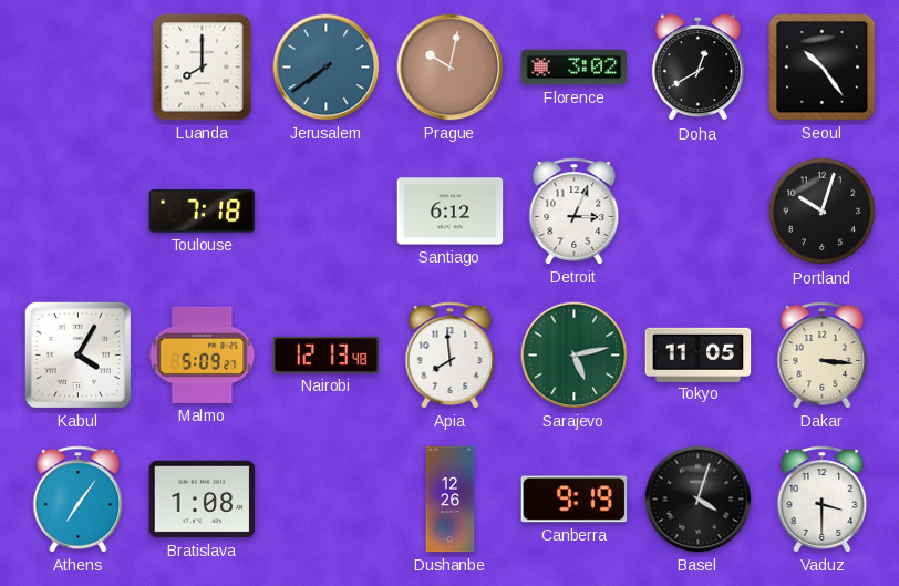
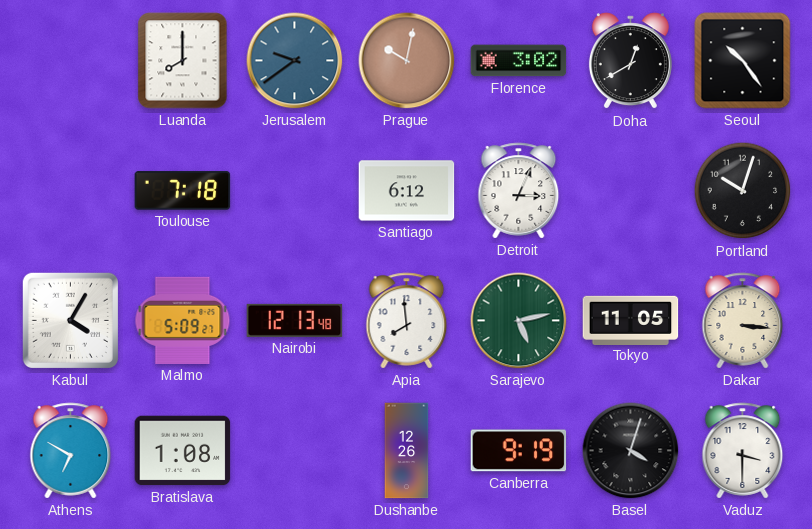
Jerusalem: 7:39 -> 9:39 (295, 61)
Athens: 7:06 -> 6:50 (71, 451)
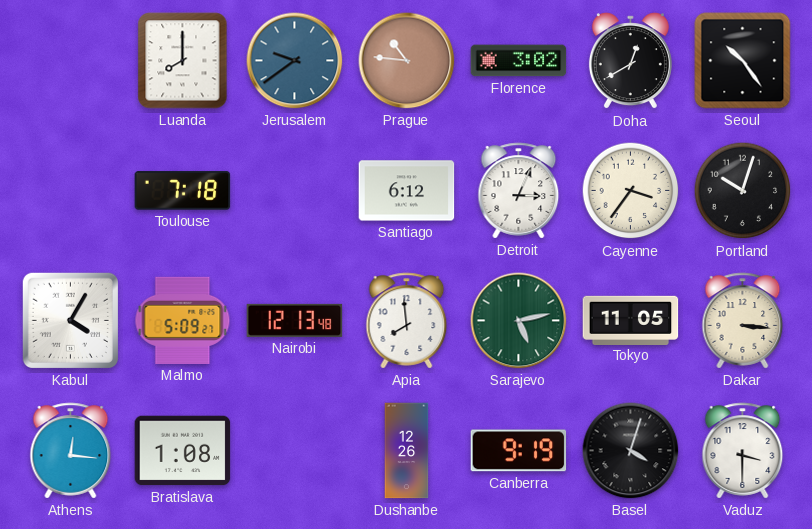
Prague: 10:02 -> 10:46 (407, 61)
Cayenne: none -> 3:36 (631, 191)
Athens: 6:50 -> 12:16 (71, 451)
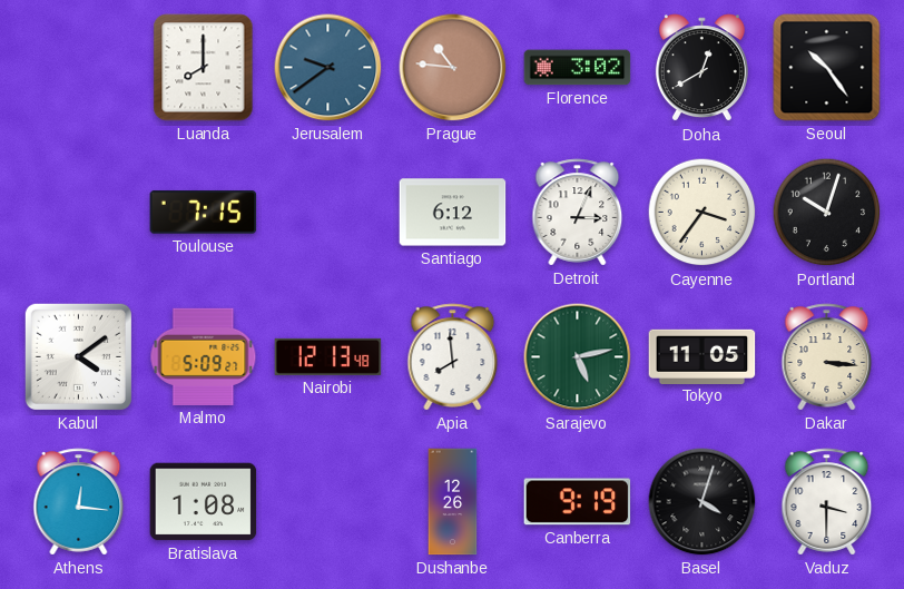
Toulouse: 7:18 -> 7:15 (204, 213)
Kabul: 4:05 -> 4:09 (78, 356)
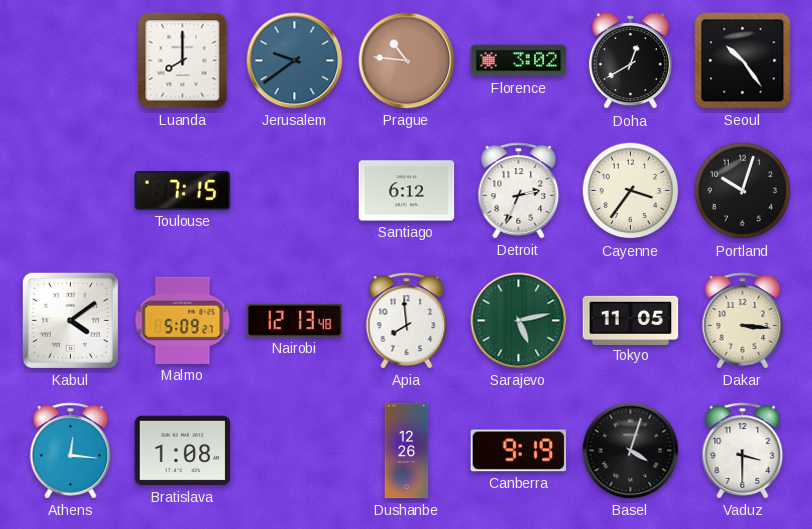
Detroit: 3:04 -> 2:34 (519, 191)
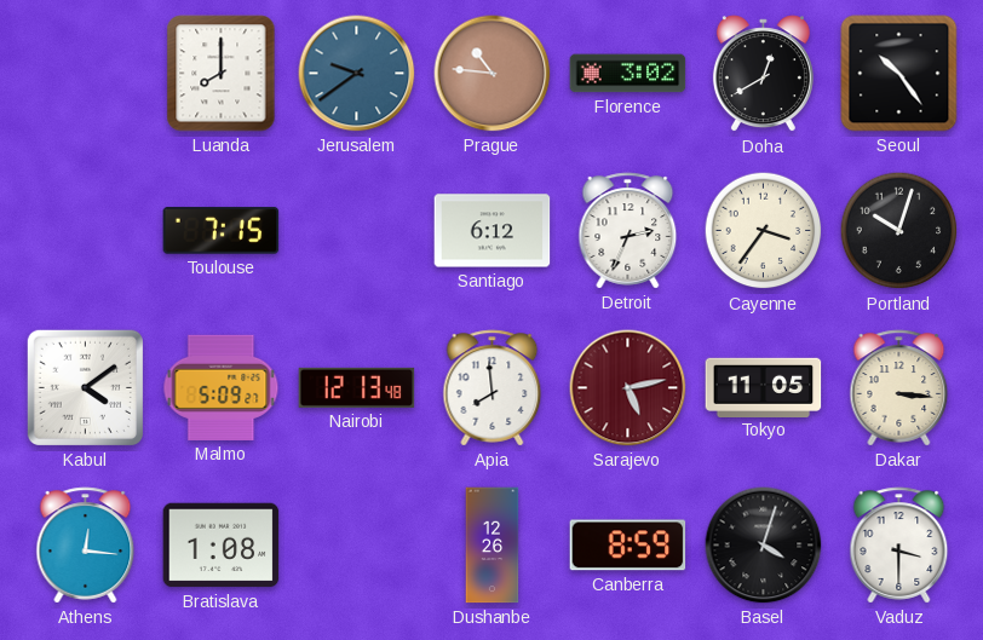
Sarajevo dial: green -> burgundy (628, 388)
Canberra: 9:19 -> 8:59 (628, 546)
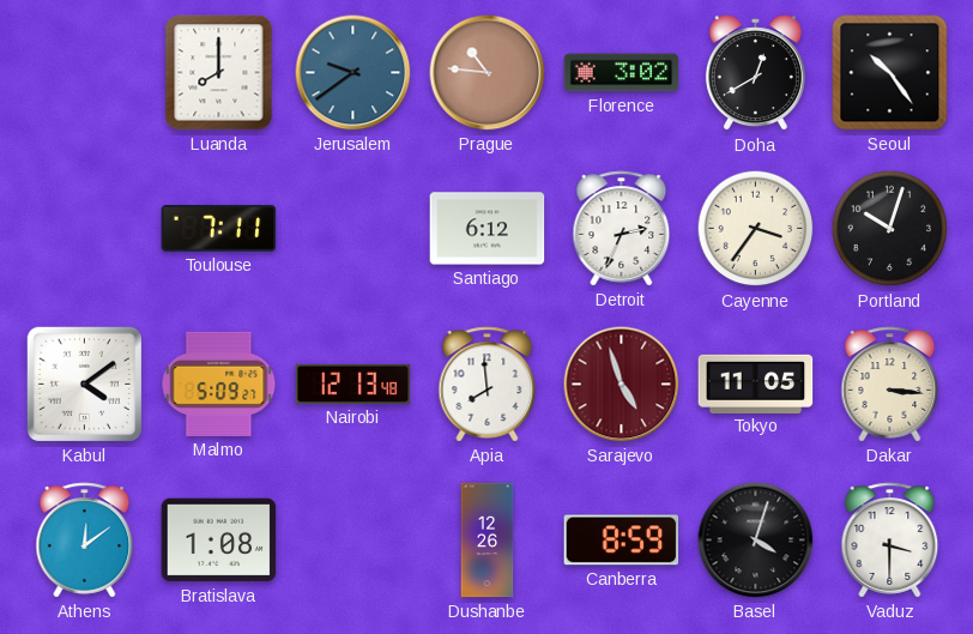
Toulouse: 7:15 -> 7:11 (219, 229)
Sarajevo: 5:13 -> 4:57 (622, 385)
Athens: 12:16 -> 12:09 (85, 541)
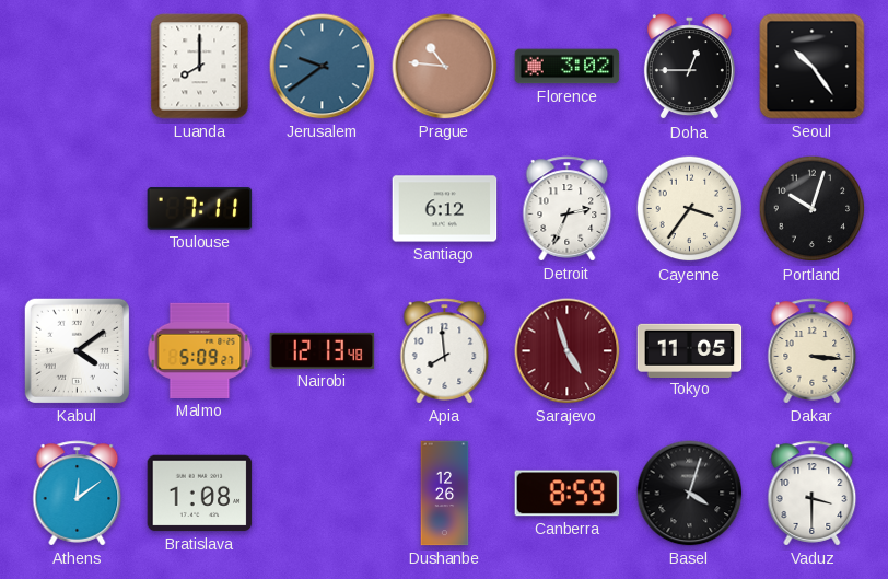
Doha: 12:40 -> 12:45 (689, 67)
